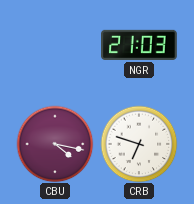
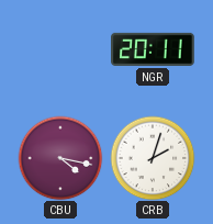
NGR: 21:03 -> 20:11 (154, 49)
CRB: 6:48 -> 2:03 (153, 158)
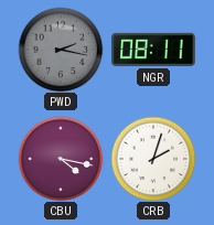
PWD: none -> 2:17 (61, 50)
NGR: 20:11 -> 08:11 (154, 50)
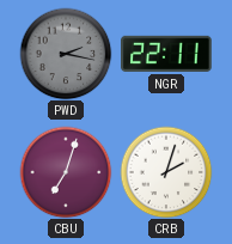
NGR: 08:11 -> 22:11 (167, 54)
CBU: 4:17 -> 7:03 (66, 172)
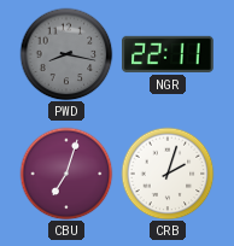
PWD: 2:17 -> 8:17 (66, 54)
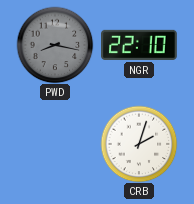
NGR: 22:11 -> 22:10 (140, 45)
CBU: 7:03 -> none (66, 174)
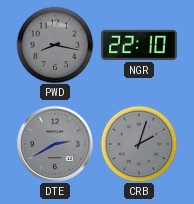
DTE: none -> 2:40 (54, 143)
CRB dial: white -> grey (139, 144)
